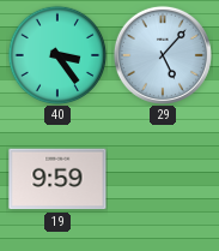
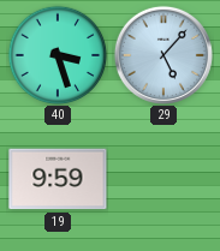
40: 3:24 -> 3:27 (58, 55)
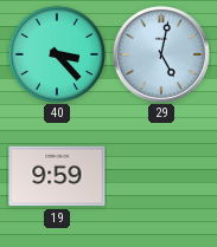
40: 3:27 -> 3:23 (57, 54)
29: 5:07 -> 5:02 (161, 54)
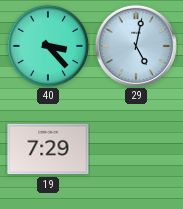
19: 9:59 -> 7:29 (48, 149)
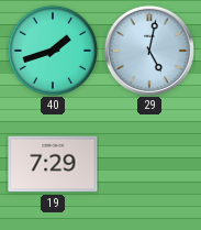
40: 3:23 -> 1:42 (53, 51)
